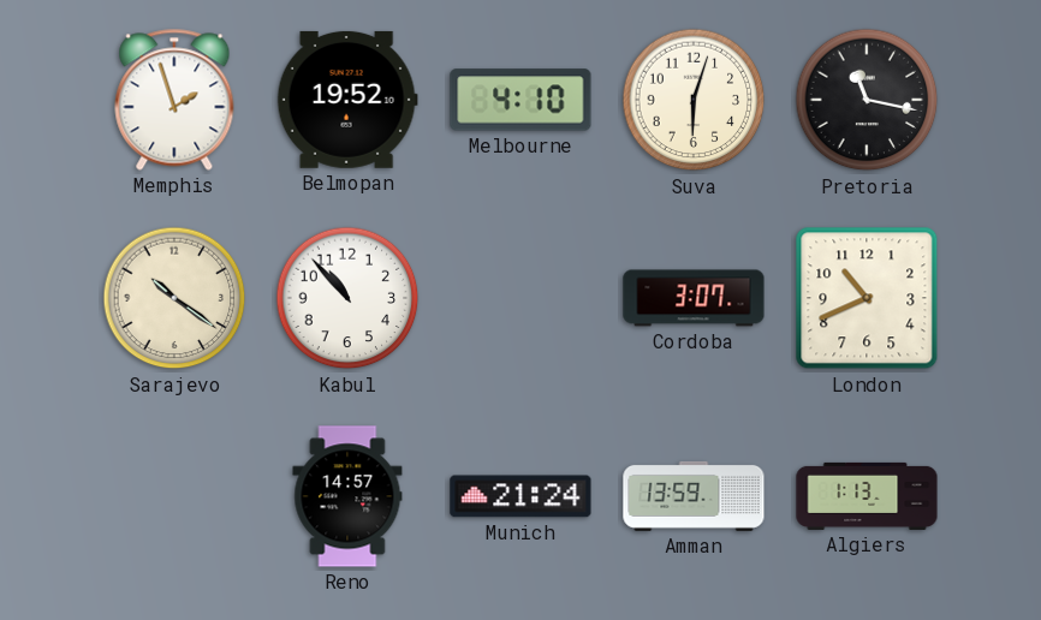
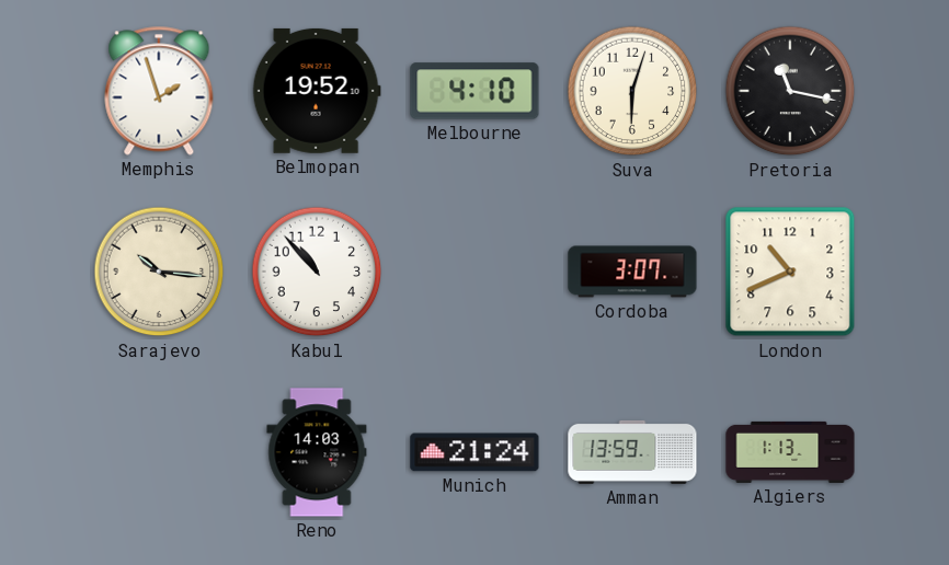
Sarajevo: 10:21 -> 10:16 (159, 272)
Reno: 14:57 -> 14:03 (317, 452)
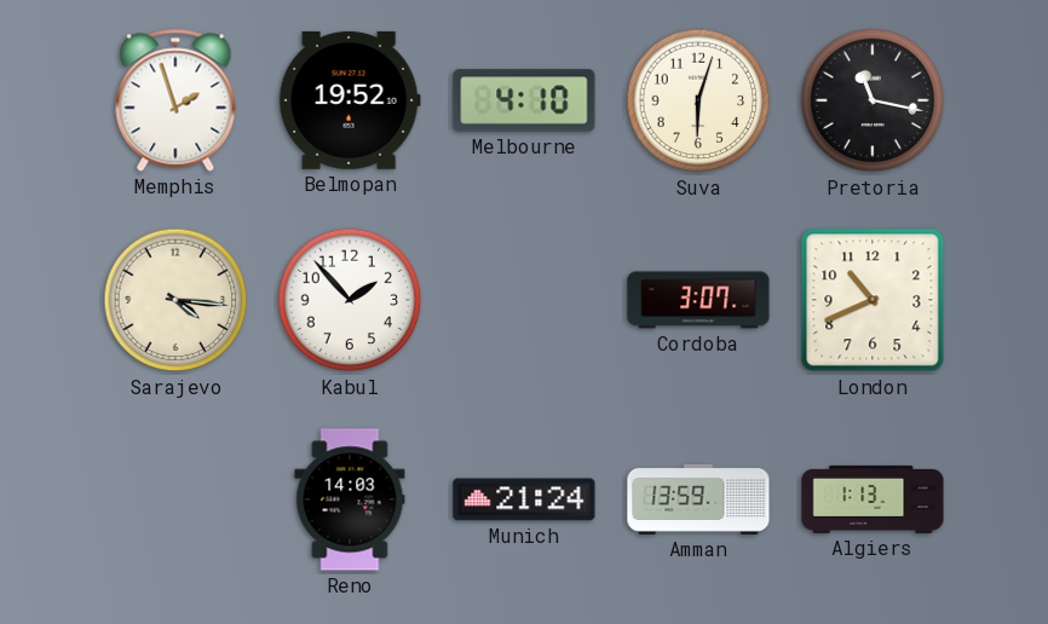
Sarajevo: 10:16 -> 4:16 (175, 300)
Kabul: 10:53 -> 1:53 (350, 300)
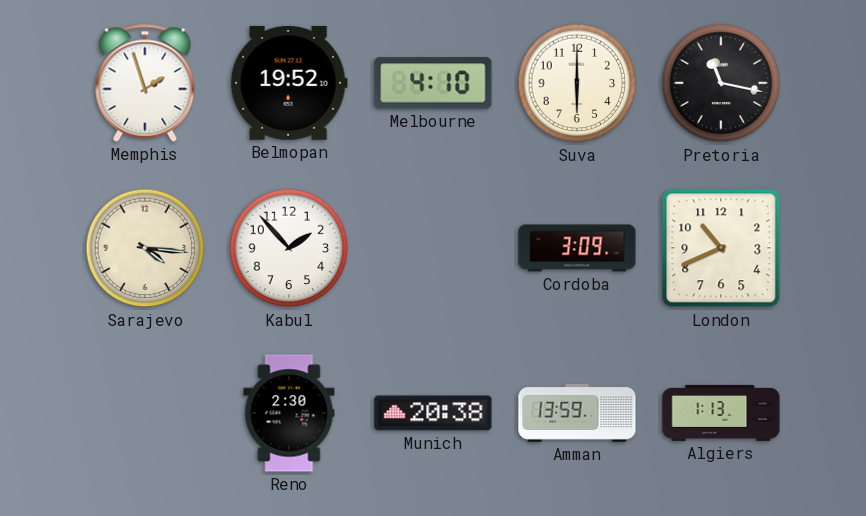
Suva: 6:03 -> 6:00 (577, 83)
Cordoba: 3:07 -> 3:09 (577, 248)
Reno: 14:03 -> 2:30 (289, 413)
Munich: 21:24 -> 20:38 (433, 413)
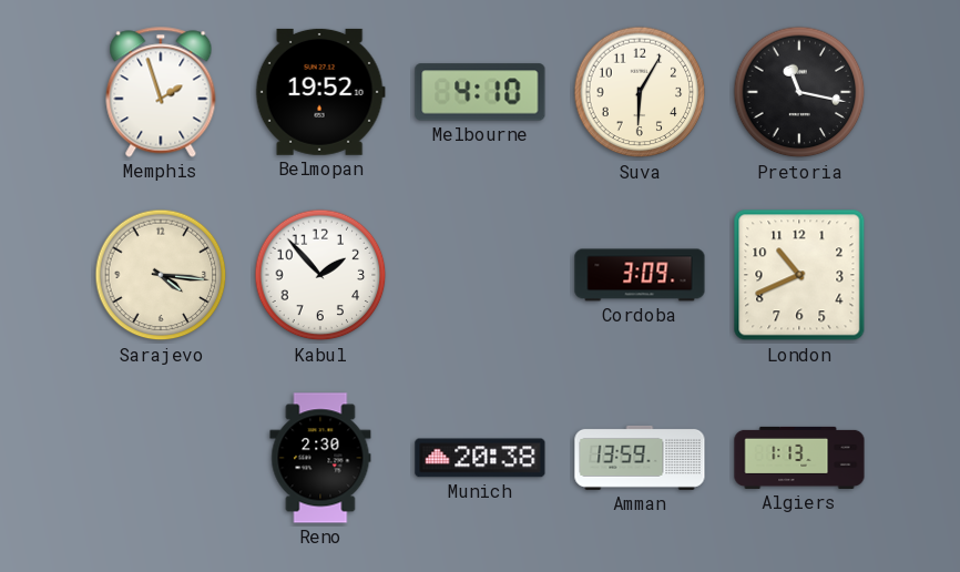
Suva: 6:00 -> 6:05 (640, 92)
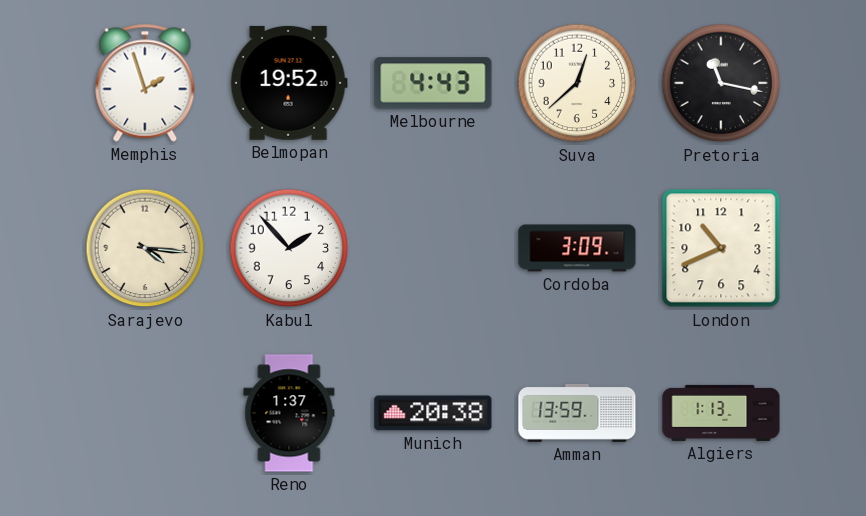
Melbourne: 4:10 -> 4:43 (433, 83)
Suva: 6:05 -> 12:38 (577, 83)
Reno: 2:30 -> 1:37 (289, 413)
